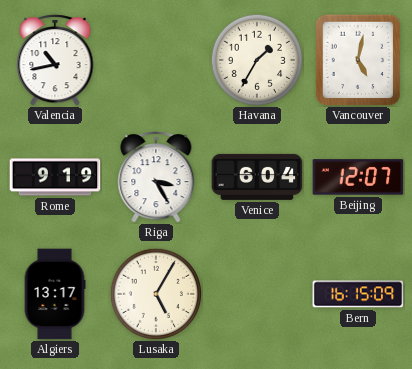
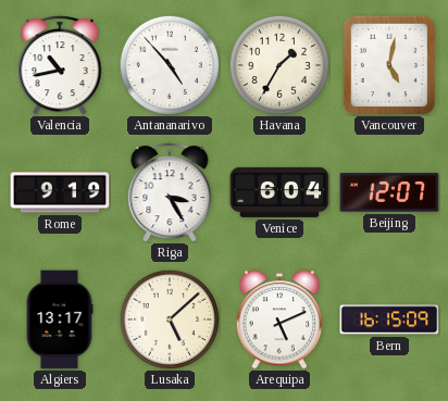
Antananarivo: none -> 4:53 (170, 65)
Lusaka: 5:05 -> 5:08 (170, 319)
Arequipa: none -> 5:11 (279, 319)
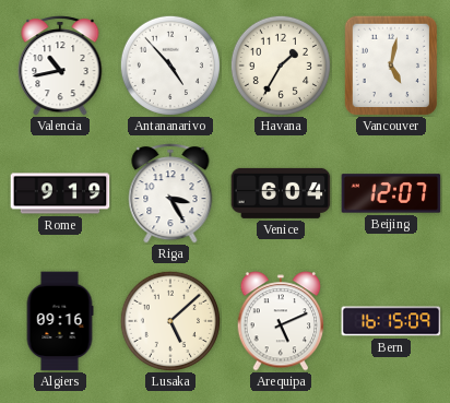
Algiers: 13:17 -> 09:16 (60, 321)
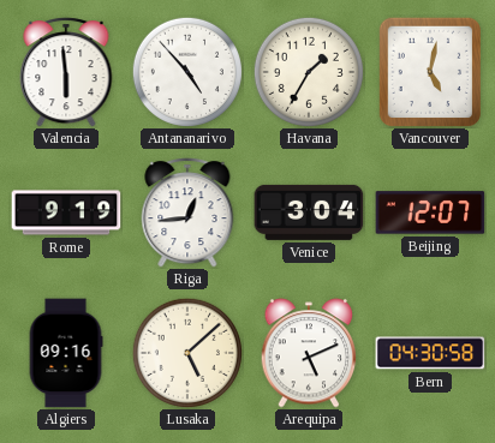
Valencia: 10:43 -> 5:59 (66, 72)
Riga: 3:25 -> 12:44 (187, 212)
Venice: 6:04 -> 3:04 (309, 212)
Bern: 16:15 -> 04:30 (430, 353)
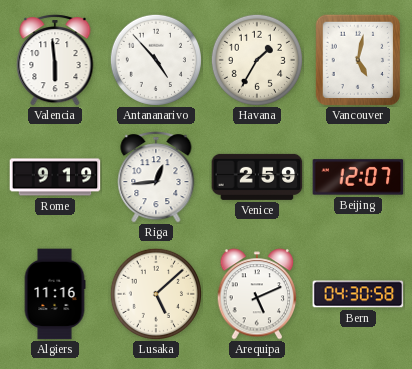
Venice: 3:04 -> 2:59 (257, 177)
Algiers: 09:16 -> 11:16 (55, 294)
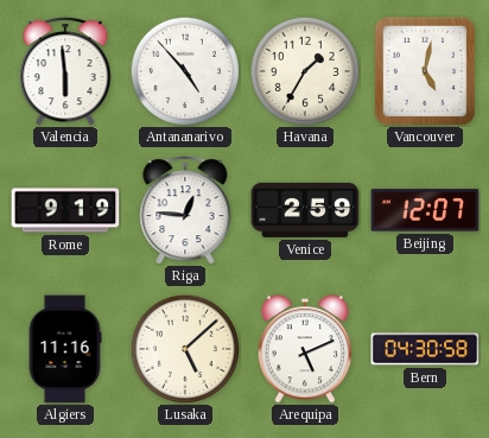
Riga: 12:44 -> 12:46 (185, 210)
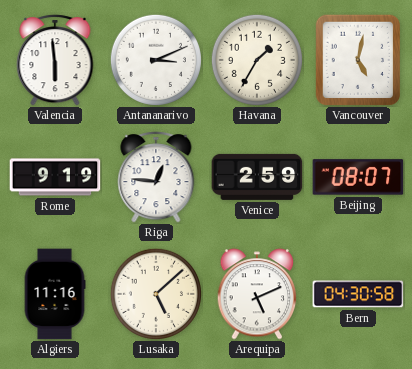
Antananarivo: 4:53 -> 3:11 (156, 60)
Beijing: 12:07 -> 08:07 (358, 177)
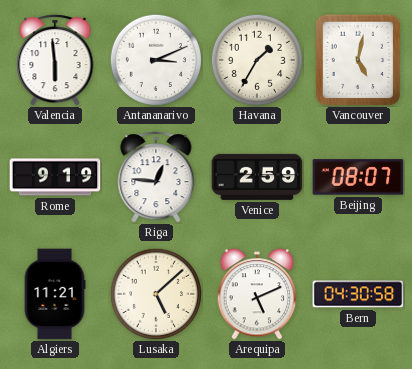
Algiers: 11:16 -> 11:21 (55, 294)
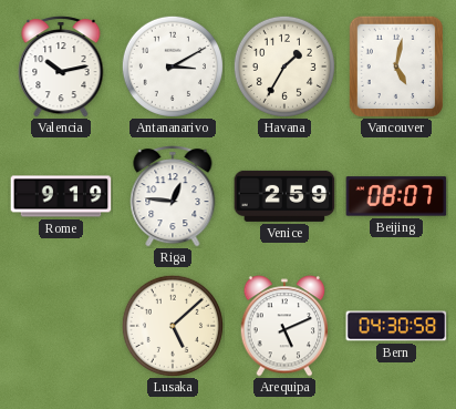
Valencia: 5:59 -> 10:13 (61, 67)
Antananarivo: 3:11 -> 3:10 (173, 67)
Algiers: 11:21 -> none (55, 294)
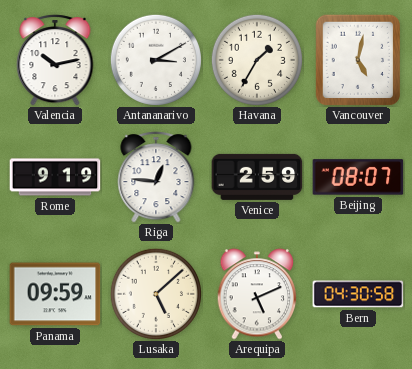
Panama: none -> 09:59 (55, 294)
